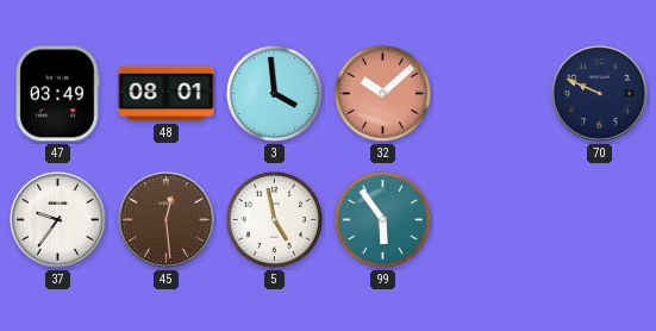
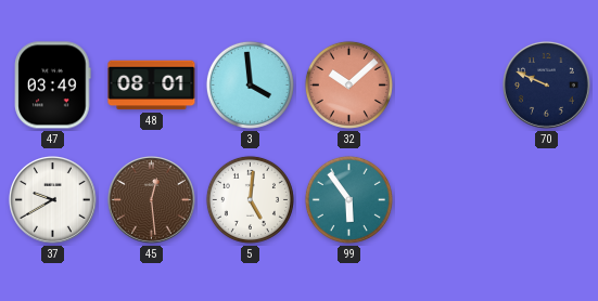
37: 9:36 -> 9:40 (53, 200)
5: 4:58 -> 5:01 (250, 199)
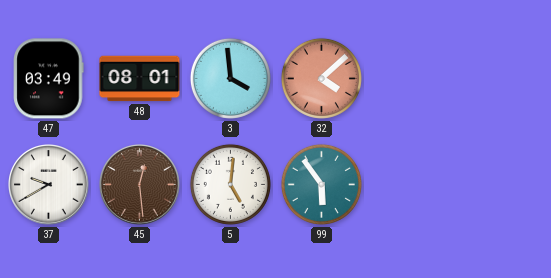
32: 10:08 -> 4:08 (321, 78)
70: 9:49 -> none (547, 86)
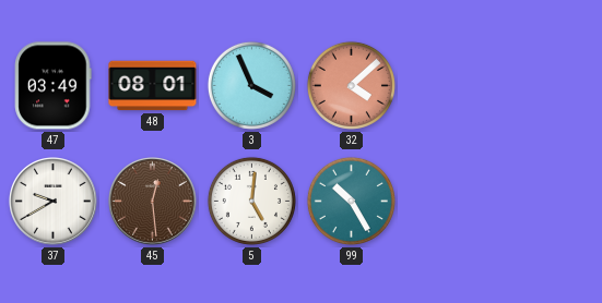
3: 3:59 -> 3:56 (251, 85)
99: 5:54 -> 10:25 (351, 201)
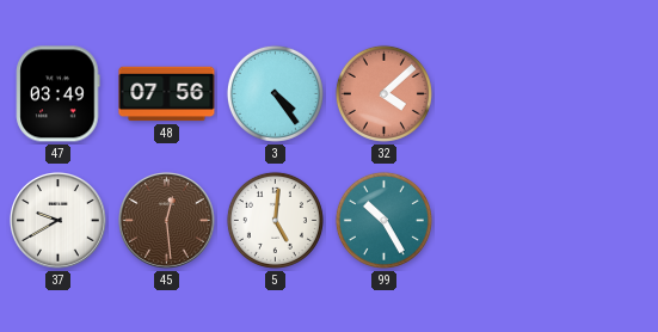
48: 08:01 -> 07:56 (167, 94)
3: 3:56 -> 4:24 (275, 93)
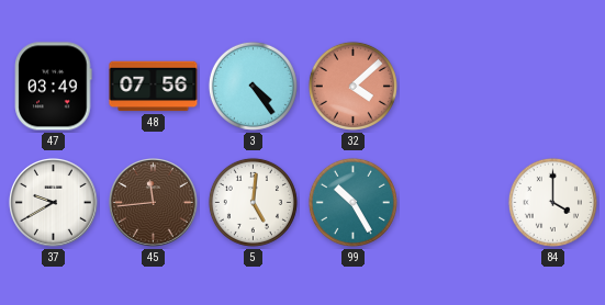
45: 12:29 -> 11:44 (154, 203)
84: none -> 4:00 (552, 202)
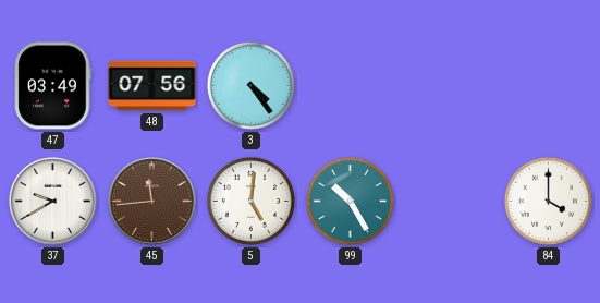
32: 4:08 -> none (352, 86)
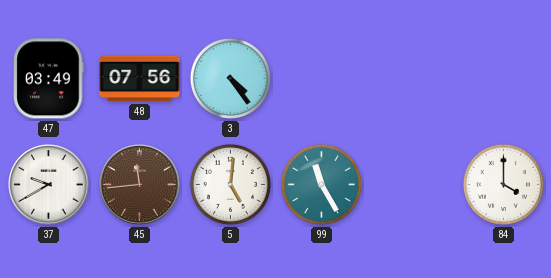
99: 10:25 -> 11:25 (321, 184)
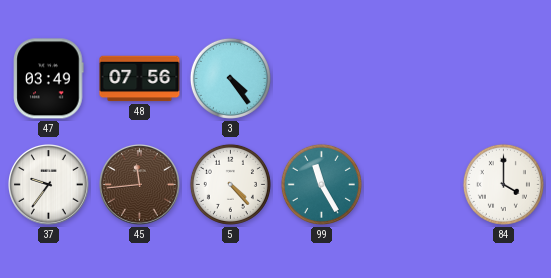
37: 9:40 -> 9:36 (49, 185)
5: 5:01 -> 4:23 (230, 184)
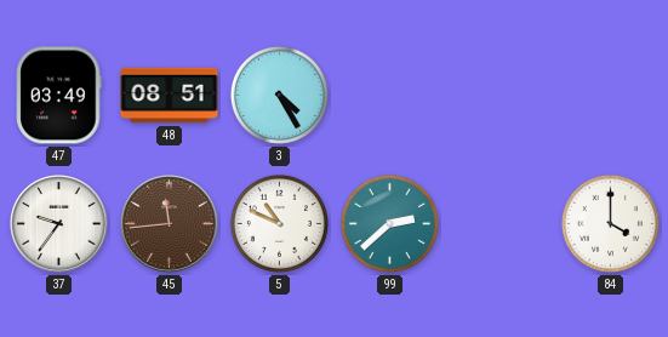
48: 07:56 -> 08:51 (170, 96)
3: 4:24 -> 4:25 (279, 95)
5: 4:23 -> 10:49 (279, 223)
99: 11:25 -> 2:38 (389, 223)
